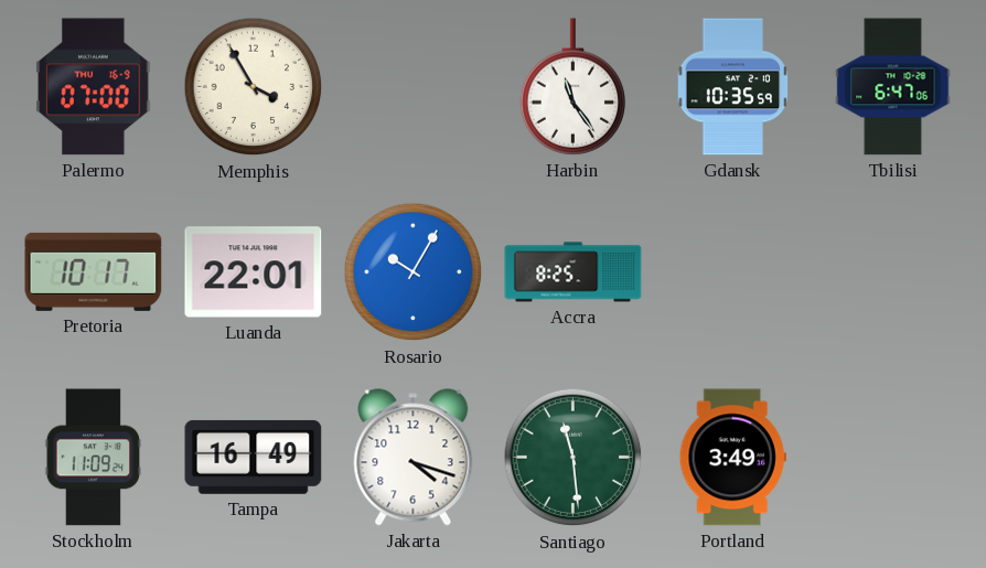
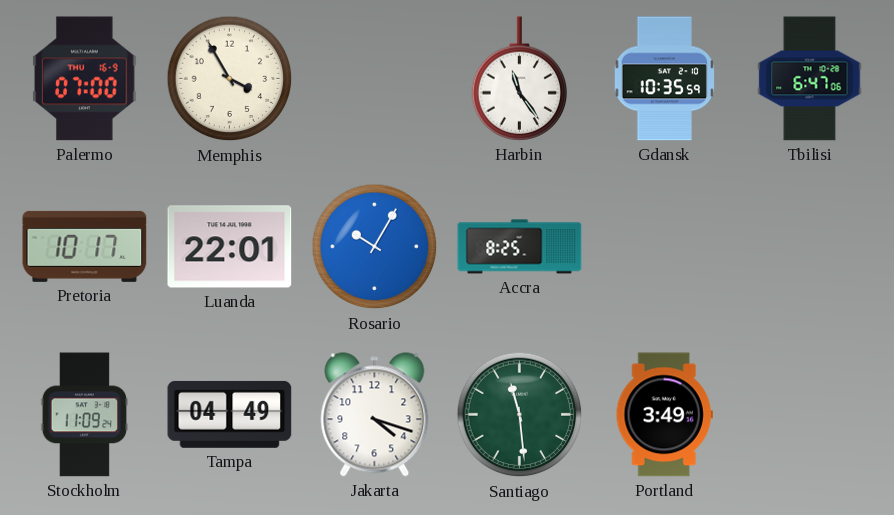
Tampa: 16:49 -> 04:49 (230, 414)
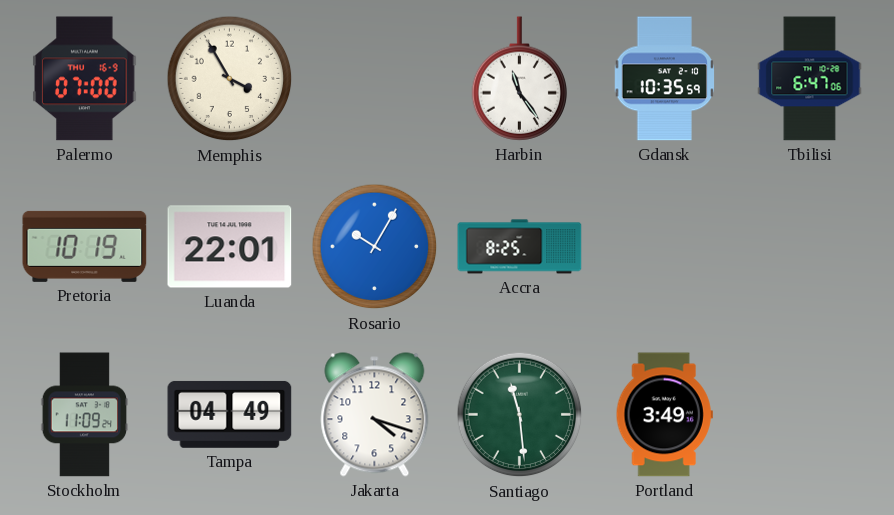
Pretoria: 10:17 -> 10:19 (85, 246)
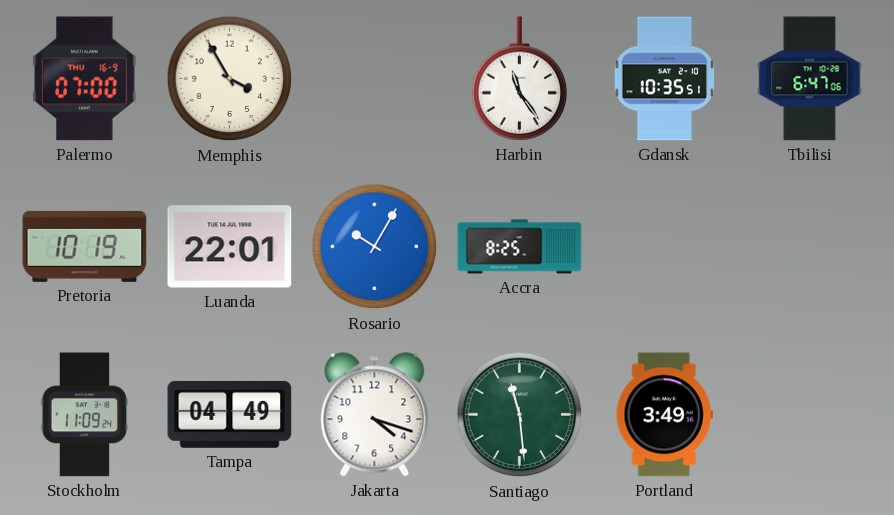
Gdansk: 10:35:59 -> 10:35:51 (664, 79)
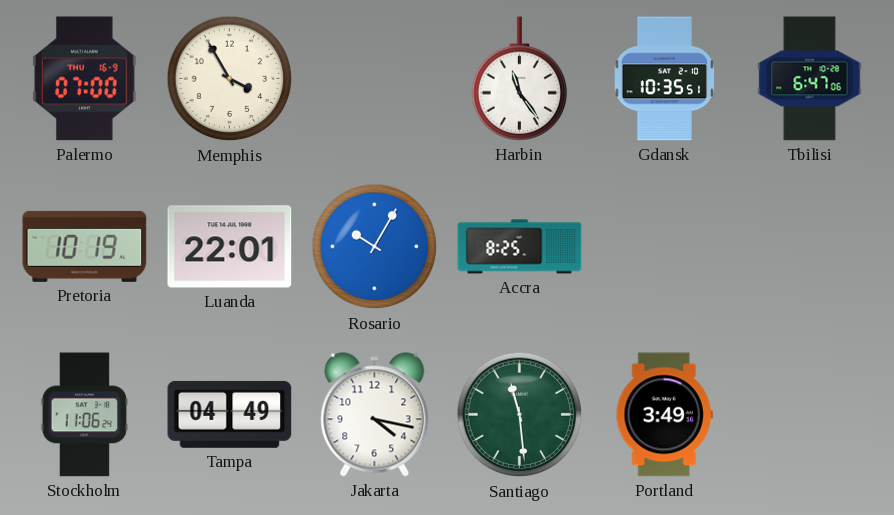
Stockholm: 11:09 -> 11:06 (85, 415)
Jakarta: 4:18 -> 4:17 (375, 415)
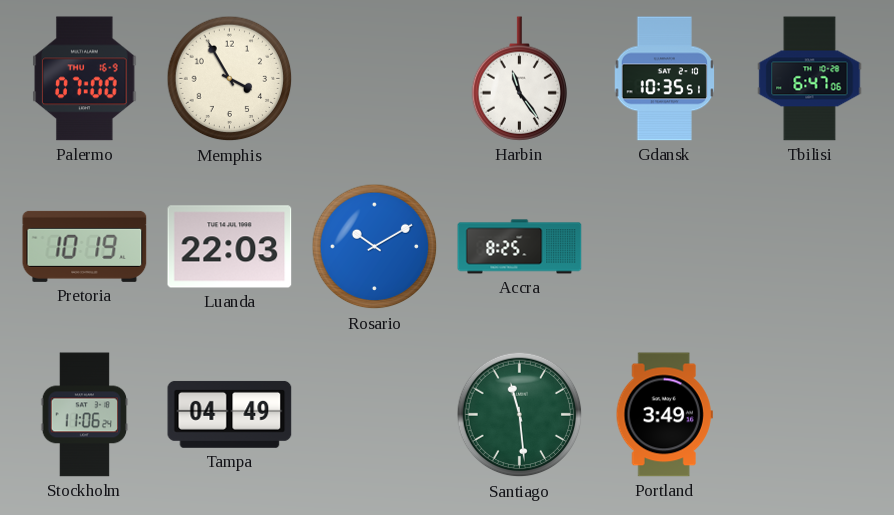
Luanda: 22:01 -> 22:03 (230, 247)
Rosario: 10:05 -> 10:10 (375, 247)
Jakarta: 4:17 -> none (375, 415)
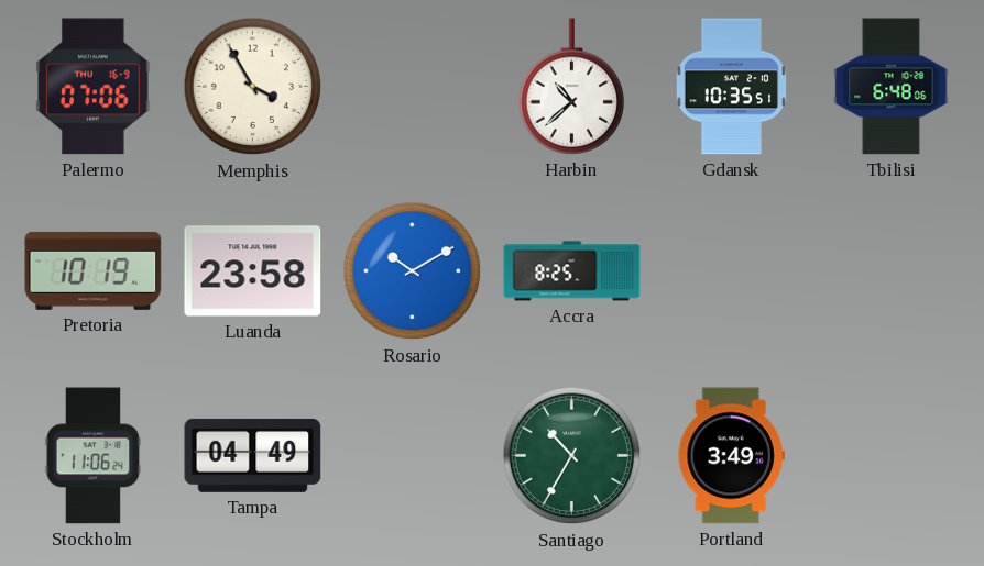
Palermo: 07:00 -> 07:06 (94, 87)
Harbin: 11:24 -> 10:38 (571, 87)
Tbilisi: 6:47 -> 6:48 (892, 87)
Luanda: 22:03 -> 23:58 (253, 271)
Santiago: 11:29 -> 10:35 (572, 456)
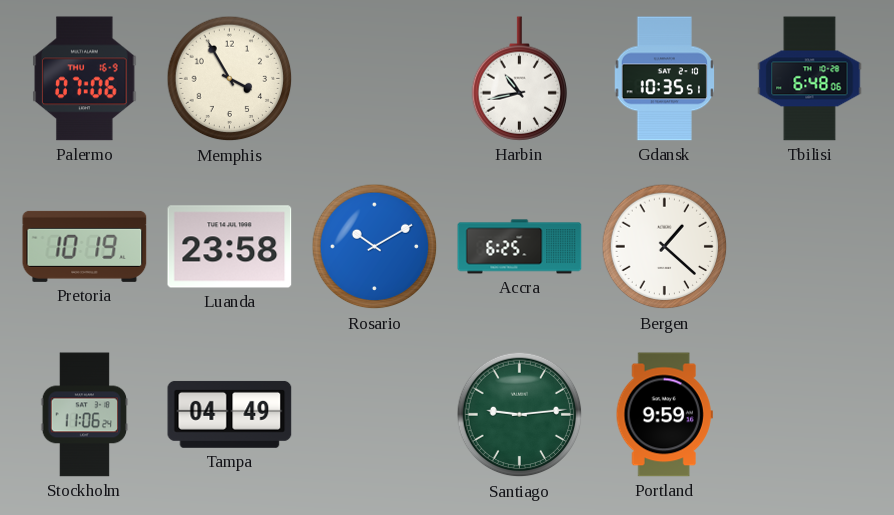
Harbin: 10:38 -> 10:43 (519, 79)
Accra: 8:25 -> 6:25 (520, 247)
Bergen: none -> 1:22 (665, 247)
Santiago: 10:35 -> 9:14 (520, 415)
Portland: 3:49 -> 9:59 (664, 415)
